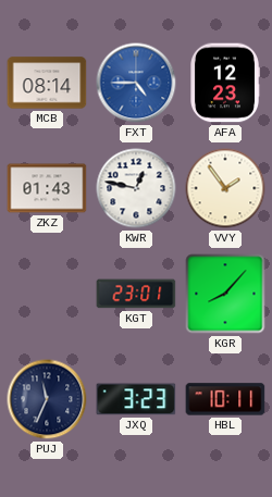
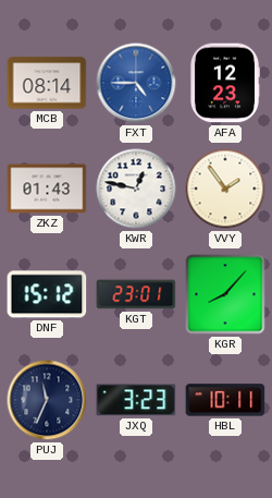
DNF: none -> 15:12 (47, 294)
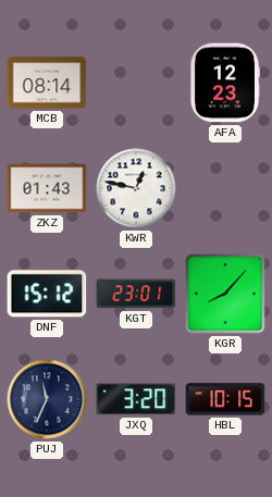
FXT: 4:45 -> none (136, 83)
VVY: 1:54 -> none (225, 189)
JXQ: 3:23 -> 3:20 (136, 399)
HBL: 10:11 -> 10:15 (225, 399)
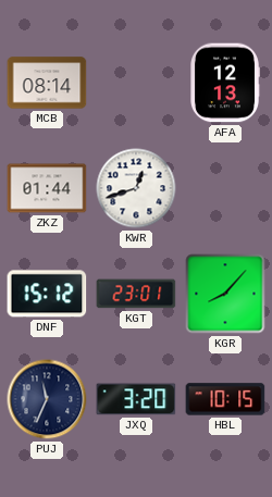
AFA: 12:23 -> 12:13 (225, 83)
ZKZ: 01:43 -> 01:44 (47, 188)
KWR: 12:47 -> 12:42 (136, 188)
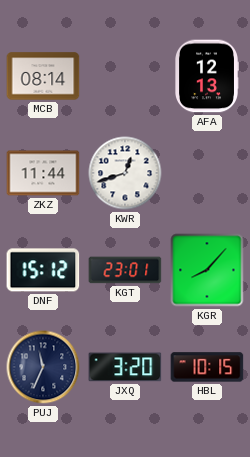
ZKZ: 01:44 -> 11:44 (43, 173)
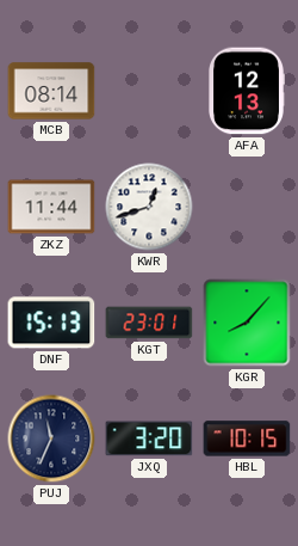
DNF: 15:12 -> 15:13 (51, 323)
